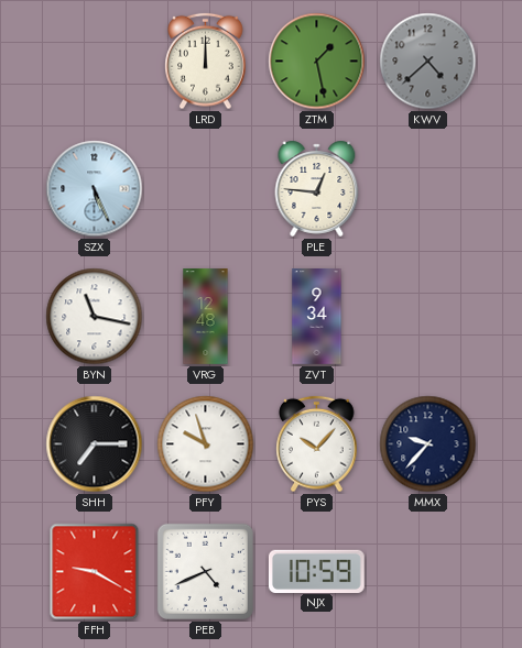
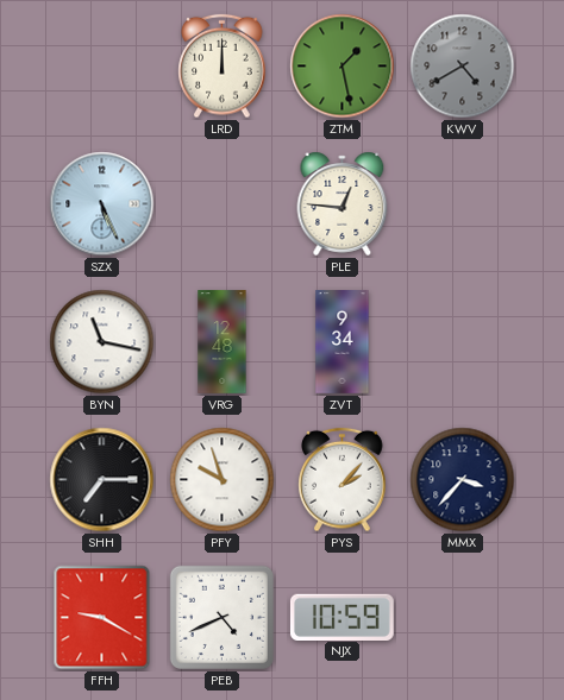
KWV: 4:38 -> 4:40 (463, 67)
PYS: 10:07 -> 2:07 (343, 480)
MMX: 9:37 -> 3:37 (463, 480)
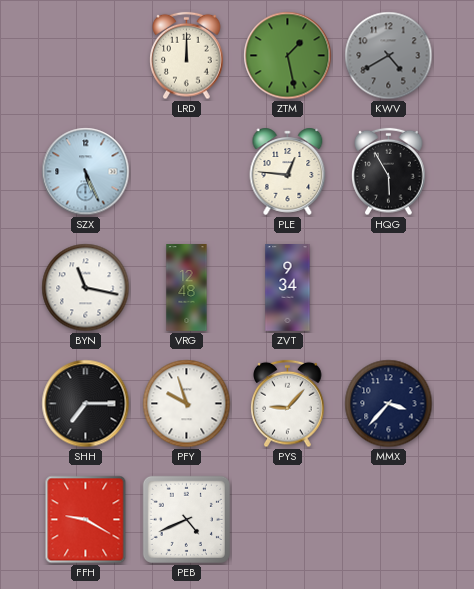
HQG: none -> 5:55 (389, 172)
PYS: 2:07 -> 9:07 (288, 404)
NJX: 10:59 -> none (341, 617)
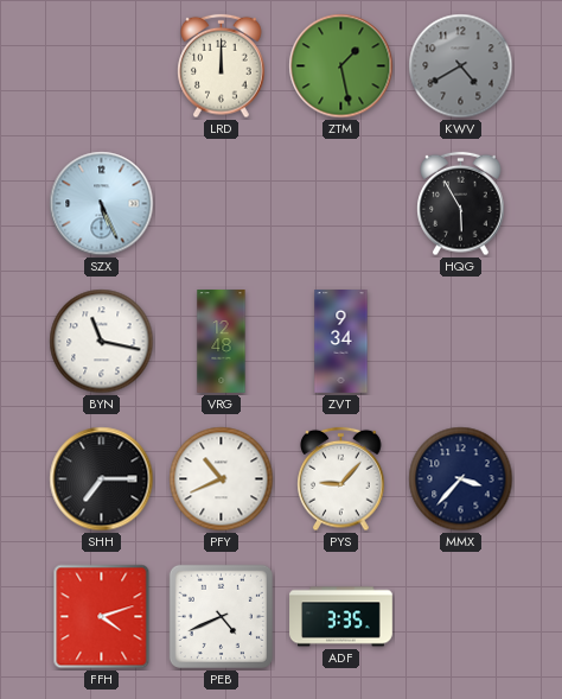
PLE: 12:46 -> none (288, 171)
PFY: 9:57 -> 10:41 (222, 479)
FFH: 9:20 -> 4:12 (102, 617)
ADF: none -> 3:35 (341, 617)
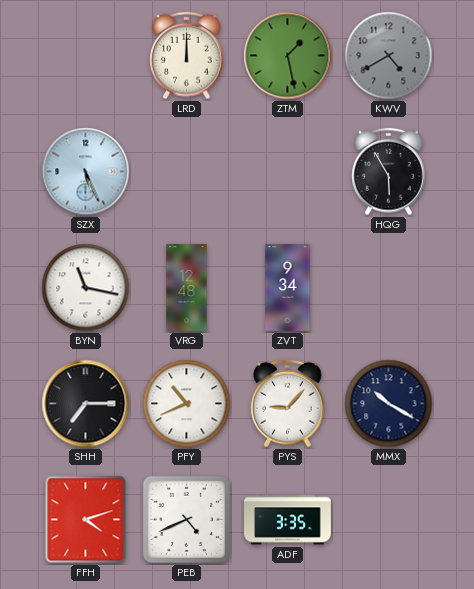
MMX: 3:37 -> 10:20 (389, 404)
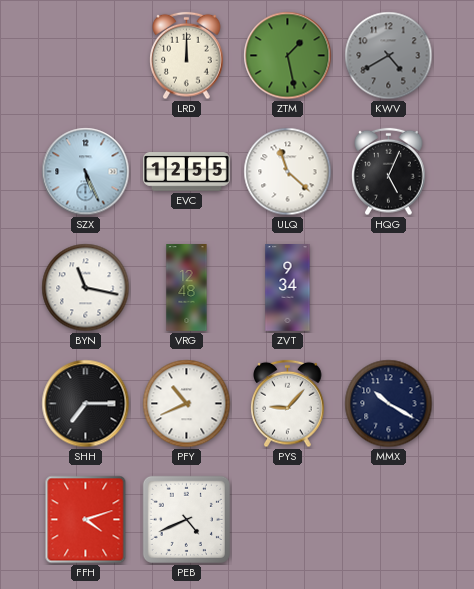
EVC: none -> 12:55 (187, 172)
ULQ: none -> 11:22 (288, 172)
HQG: 5:55 -> 5:04 (389, 172)
ADF: 3:35 -> none (288, 520)
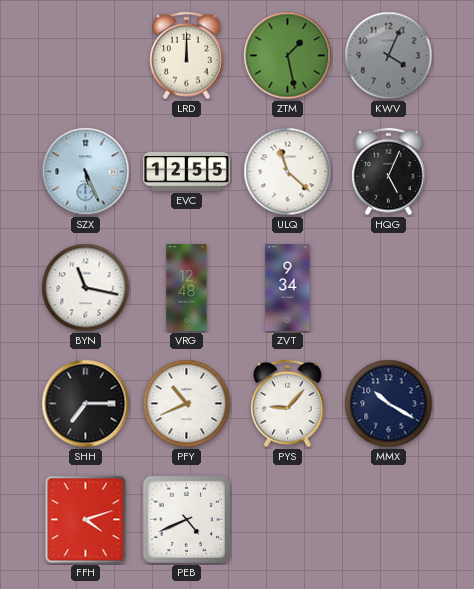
KWV: 4:40 -> 4:04 (389, 56)
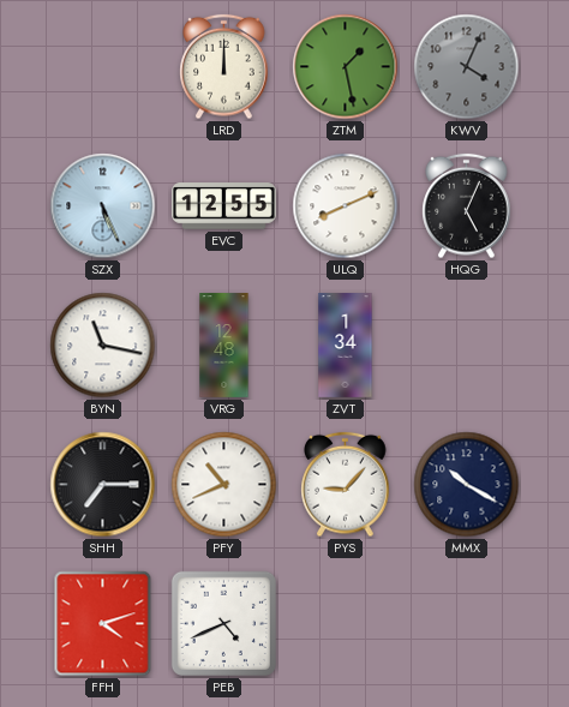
ULQ: 11:22 -> 8:11 (346, 206)
ZVT: 9:34 -> 1:34 (346, 346)
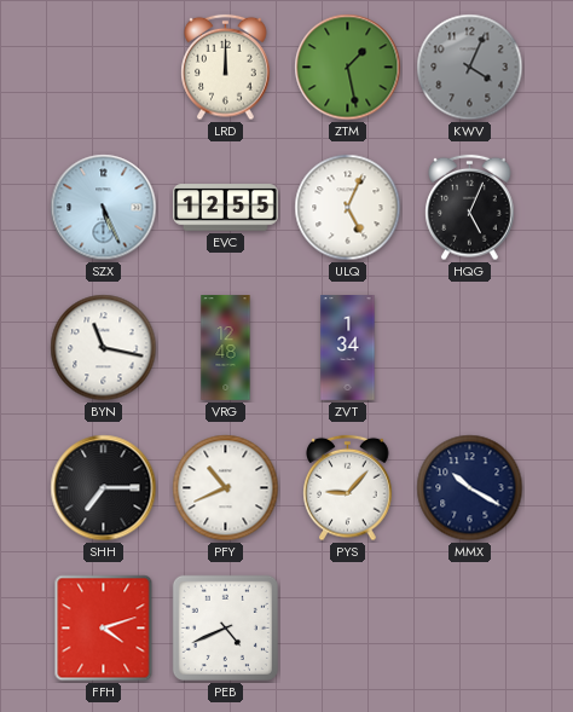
ULQ: 8:11 -> 5:04 (348, 208)
